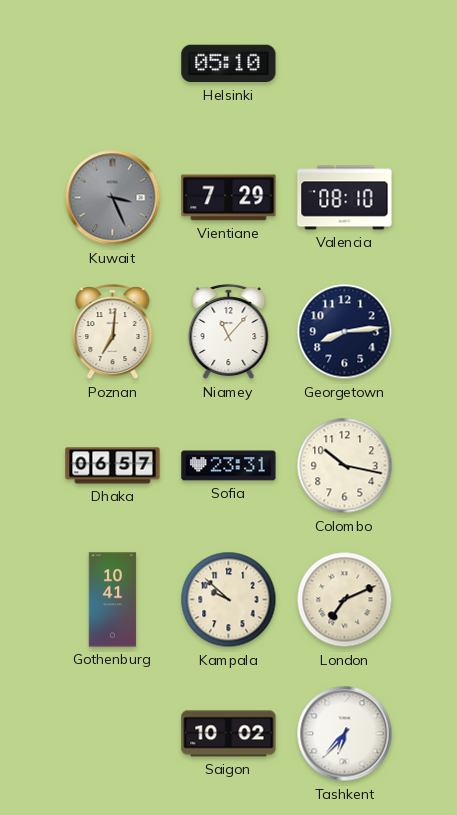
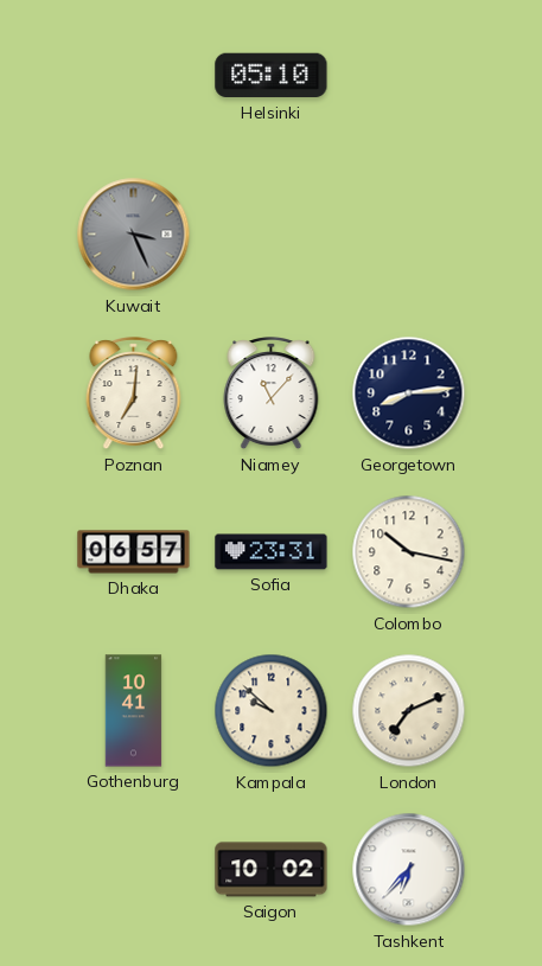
Vientiane: 7:29 -> none (229, 198)
Valencia: 08:10 -> none (345, 198)
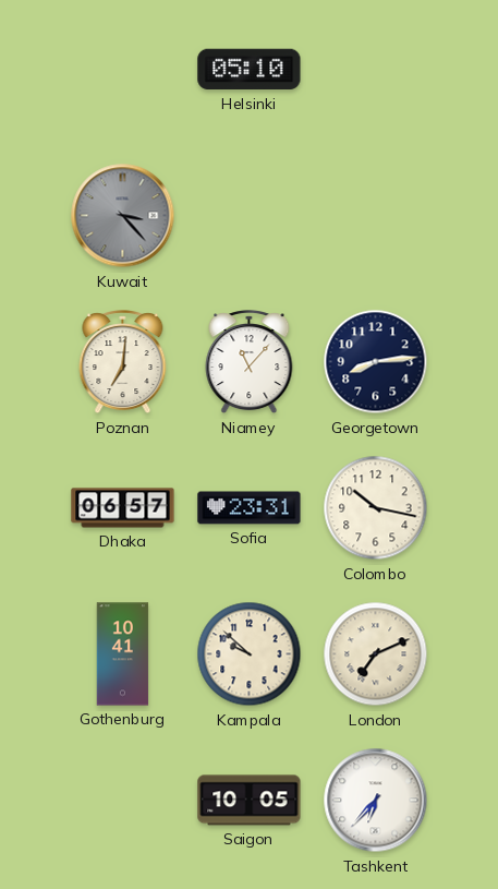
Kuwait: 3:26 -> 3:23 (123, 216)
Saigon: 10:02 -> 10:05 (250, 801)
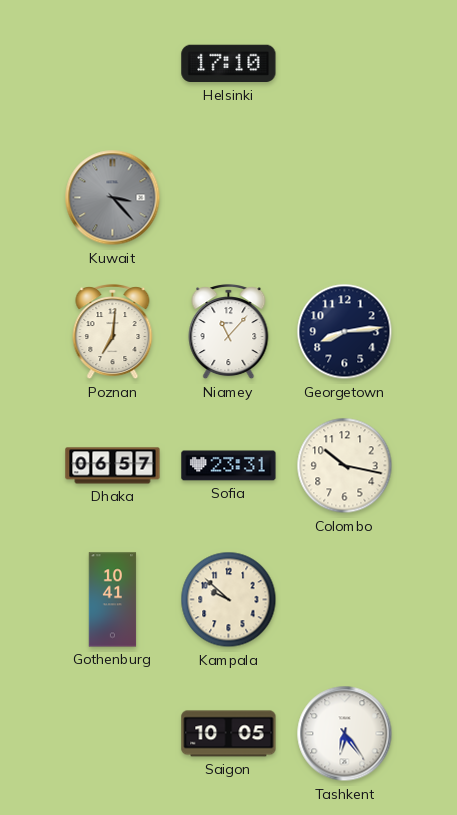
Helsinki: 05:10 -> 17:10 (229, 64)
London: 7:11 -> none (376, 654)
Tashkent: 6:37 -> 6:24 (345, 734)
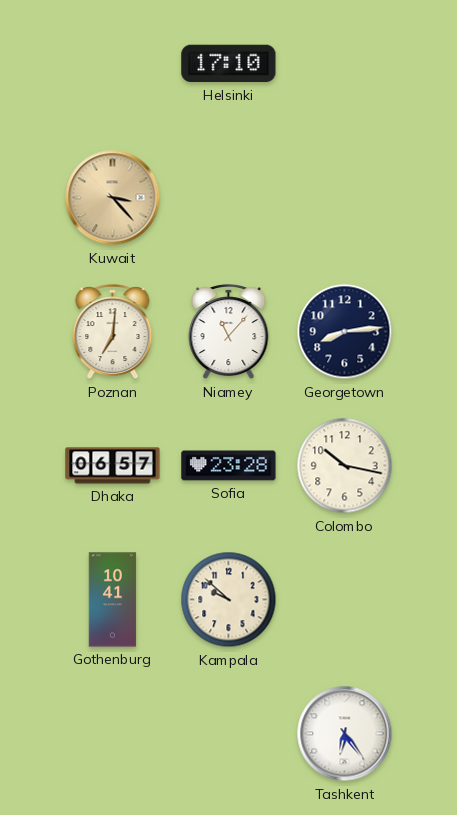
Kuwait dial: grey -> champagne (113, 198)
Sofia: 23:31 -> 23:28 (229, 466)
Saigon: 10:05 -> none (229, 734)
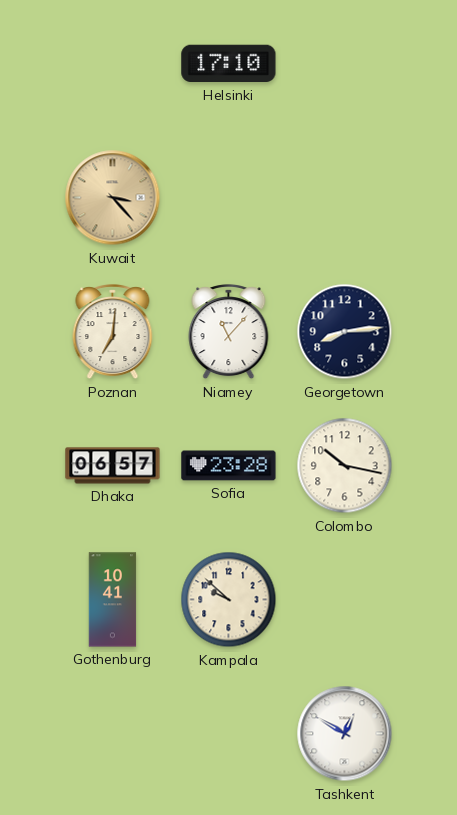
Tashkent: 6:24 -> 12:50 (345, 734)
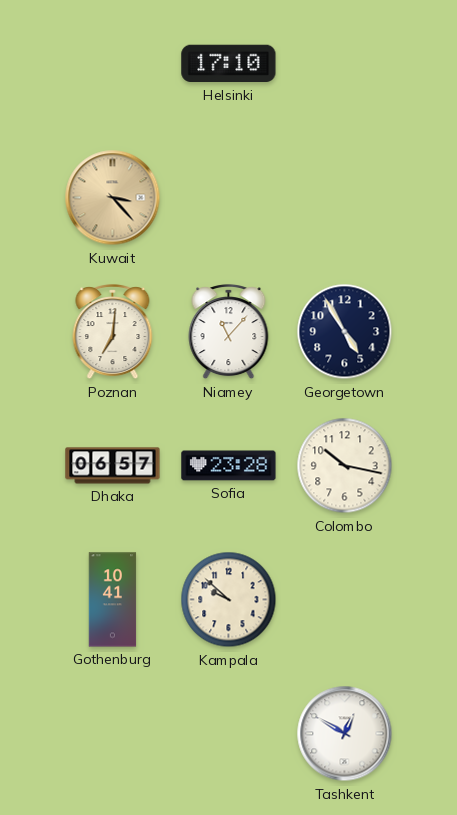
Georgetown: 8:14 -> 4:55 (345, 332)
